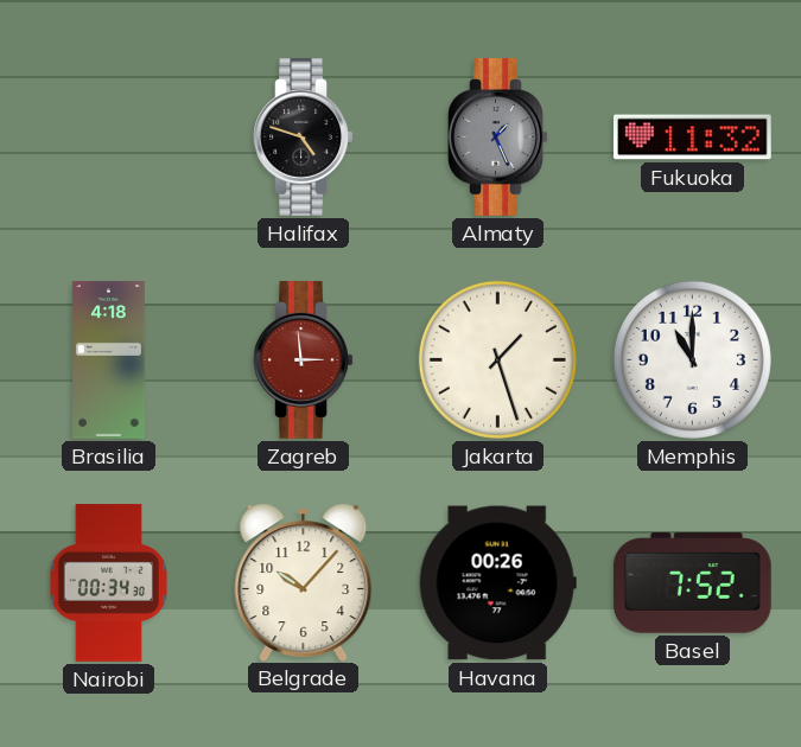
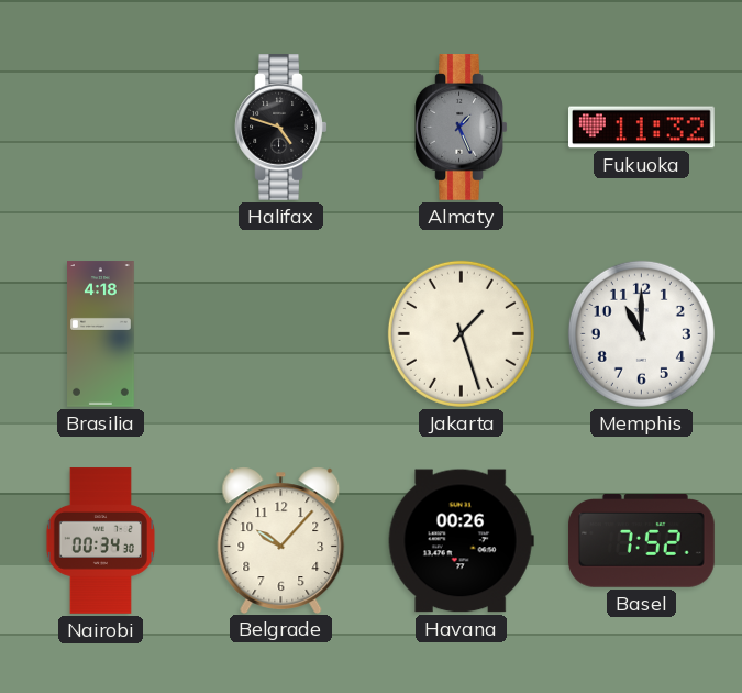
Zagreb: 2:59 -> none (304, 360)
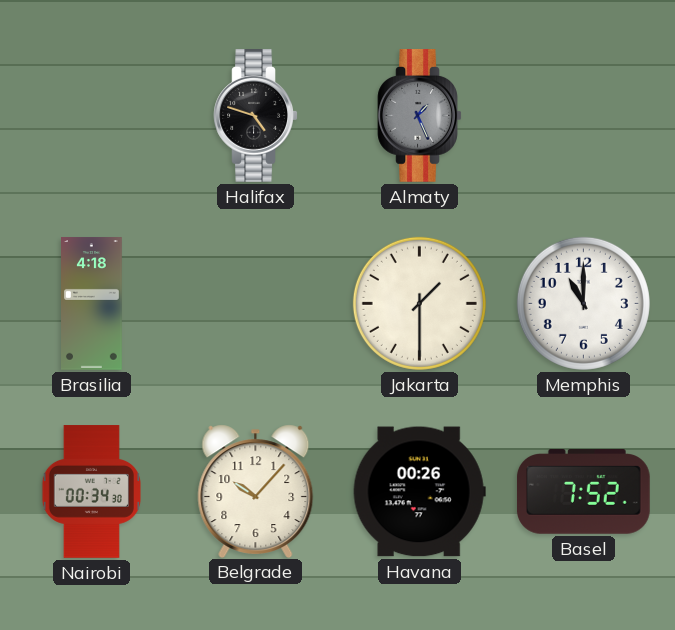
Fukuoka: 11:32 -> none (642, 128)
Jakarta: 1:27 -> 1:30 (419, 303)
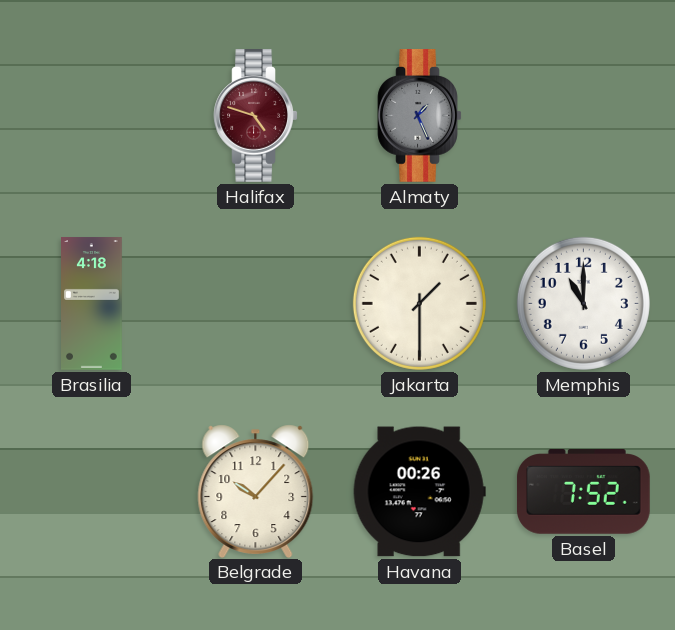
Halifax dial: black -> burgundy (256, 116)
Nairobi: 00:34 -> none (91, 492)
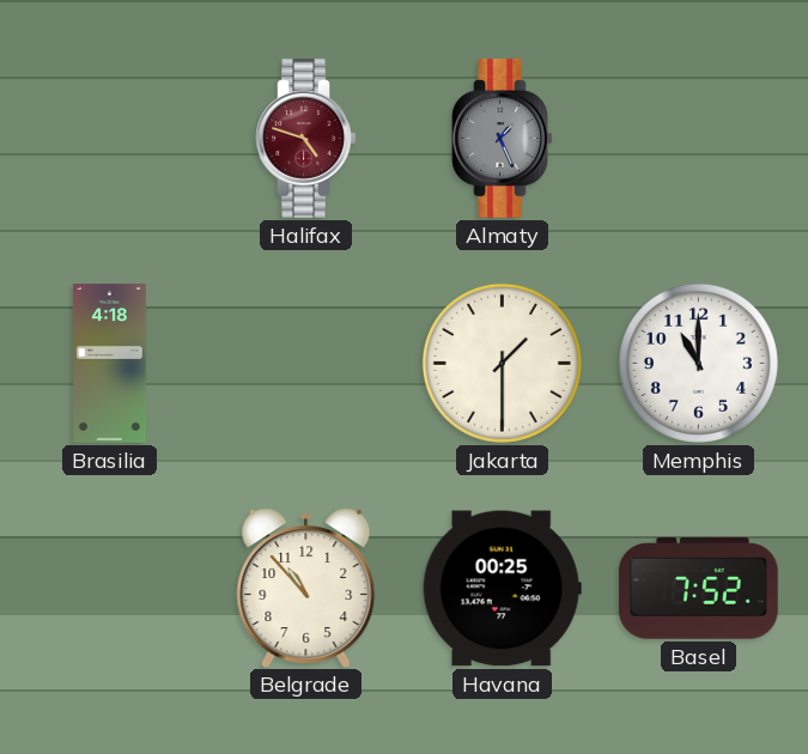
Belgrade: 10:07 -> 10:53 (306, 588)
Havana: 00:26 -> 00:25 (502, 589)
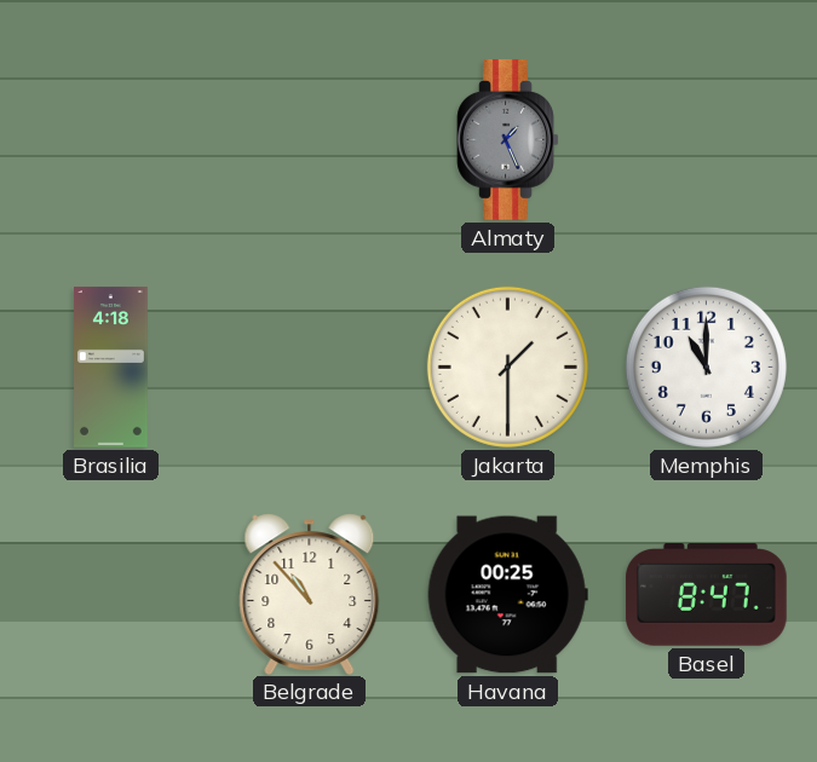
Halifax: 4:48 -> none (306, 139)
Basel: 7:52 -> 8:47 (707, 595)
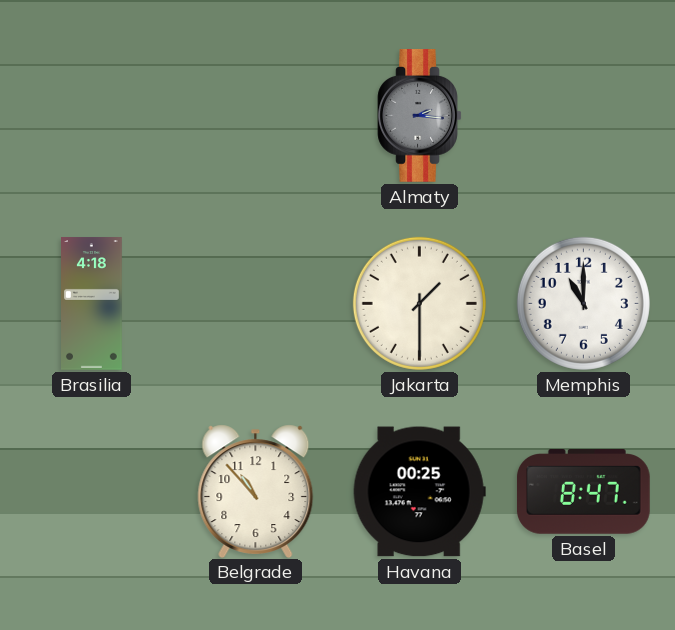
Almaty: 1:26 -> 2:16 (420, 116)
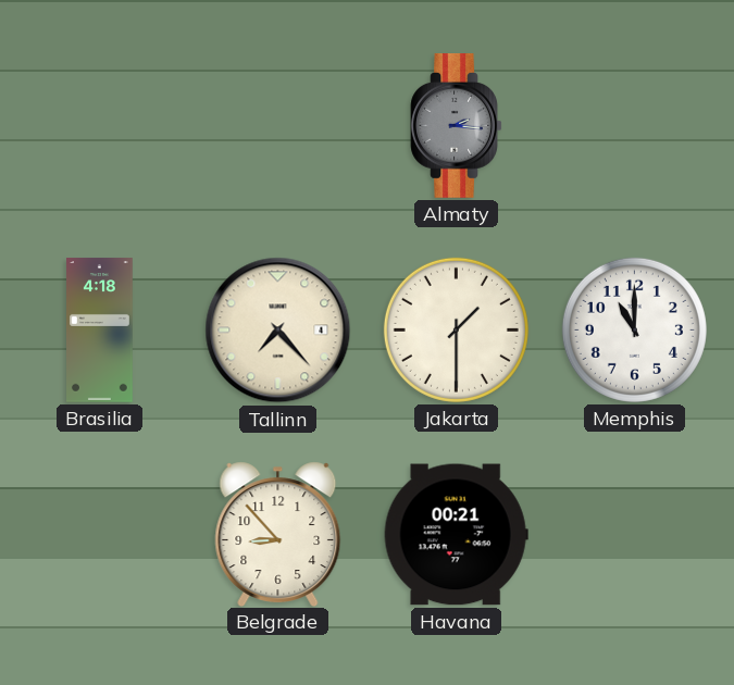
Tallinn: none -> 7:23 (278, 331)
Belgrade: 10:53 -> 8:53 (278, 534)
Havana: 00:25 -> 00:21 (456, 535)
Basel: 8:47 -> none (584, 492)
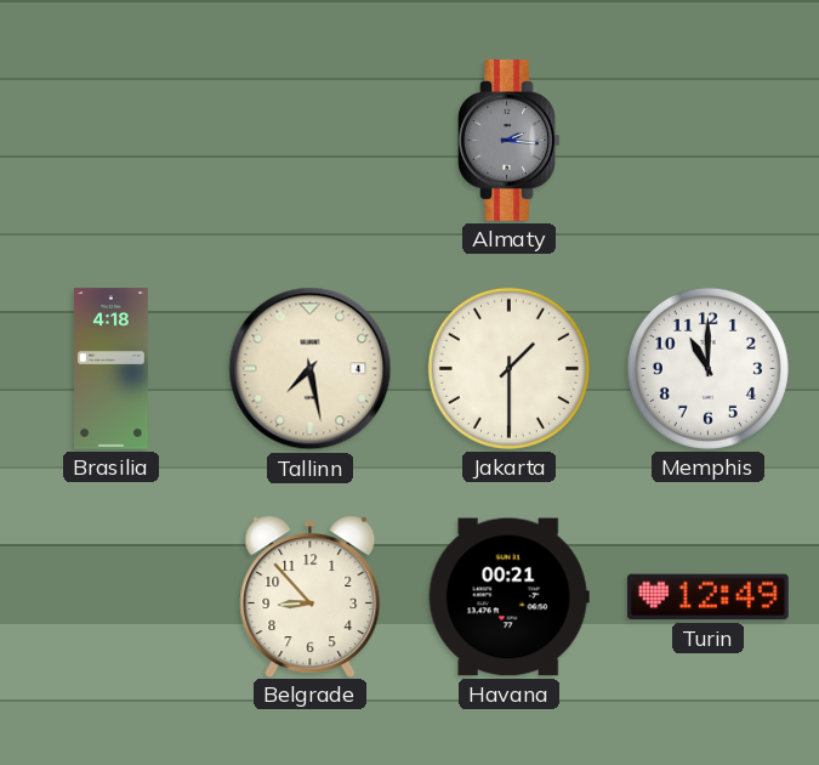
Tallinn: 7:23 -> 7:28 (311, 369)
Turin: none -> 12:49 (707, 597)
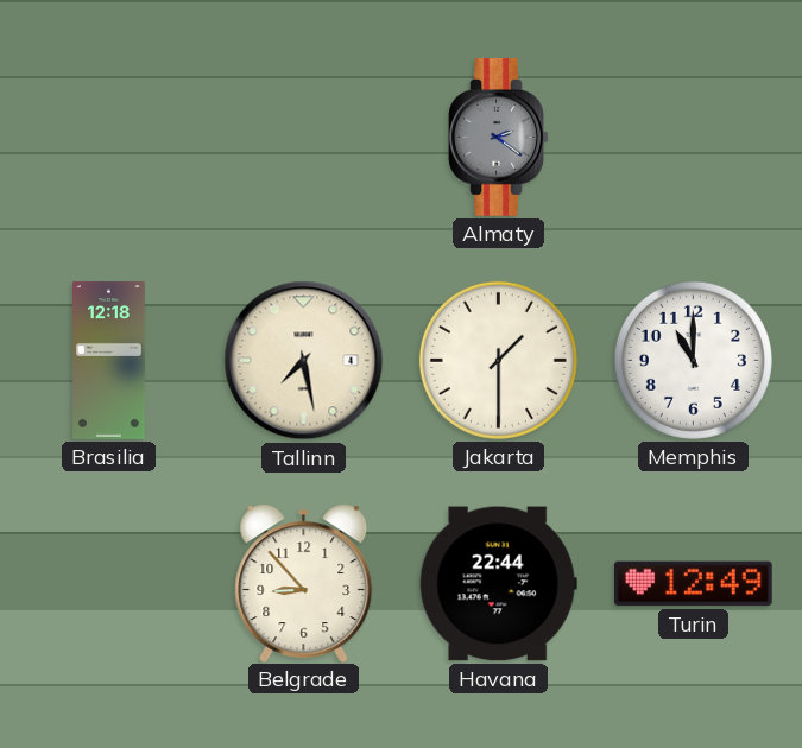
Almaty: 2:16 -> 2:21 (499, 138)
Brasilia: 4:18 -> 12:18 (109, 361)
Havana: 00:21 -> 22:44 (498, 584)
